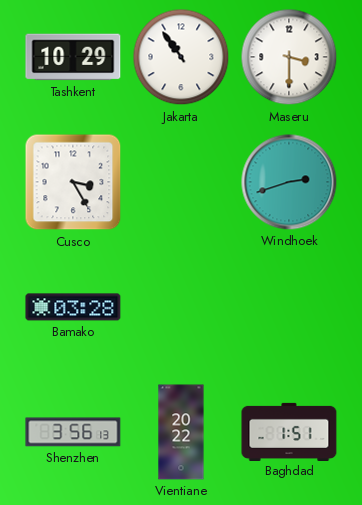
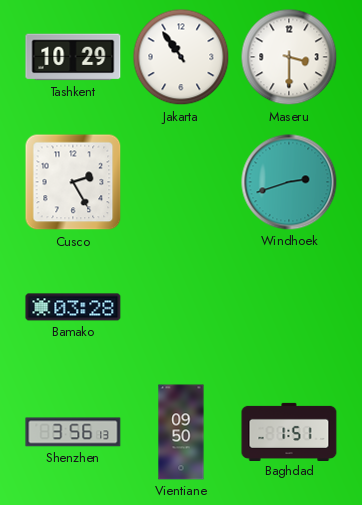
Cusco: 3:25 -> 2:25 (73, 182)
Vientiane: 20:22 -> 09:50 (181, 432)
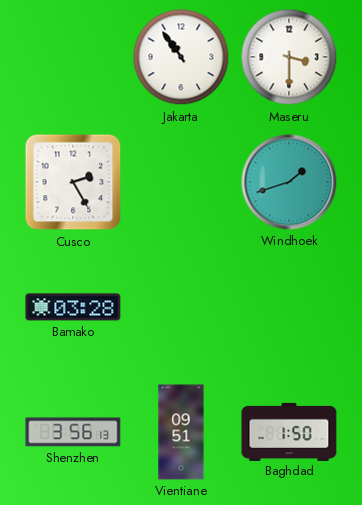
Tashkent: 10:29 -> none (73, 57)
Windhoek: 2:42 -> 1:42 (289, 182)
Vientiane: 09:50 -> 09:51 (181, 432)
Baghdad: 1:51 -> 1:50 (289, 431)
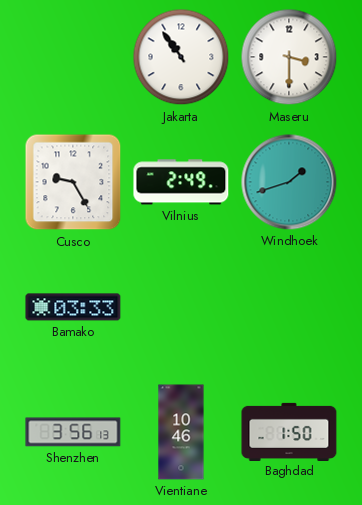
Cusco: 2:25 -> 9:25 (73, 182)
Vilnius: none -> 2:49 (181, 182)
Bamako: 03:28 -> 03:33 (73, 307)
Vientiane: 09:51 -> 10:46 (181, 432)
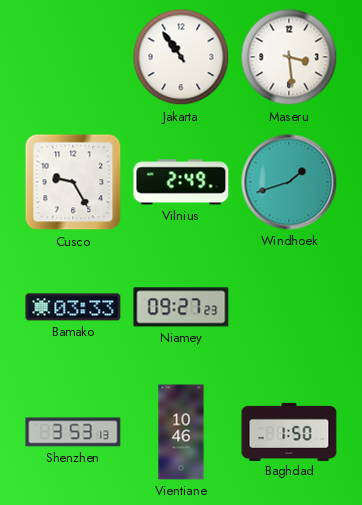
Maseru: 3:30 -> 3:29 (289, 57)
Niamey: none -> 09:27 (181, 307)
Shenzhen: 3:56 -> 3:53 (73, 432)
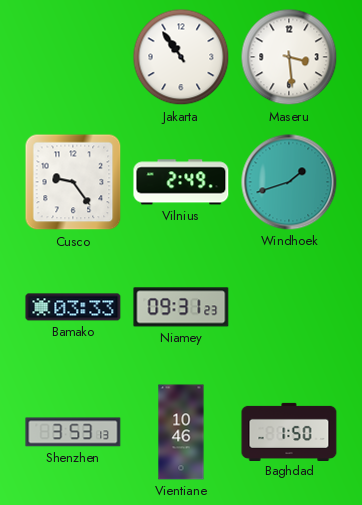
Cusco: 9:25 -> 9:24 (73, 182)
Niamey: 09:27 -> 09:31 (181, 307)
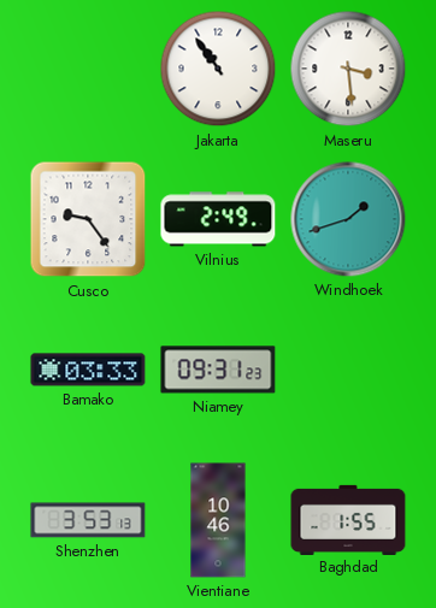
Baghdad: 1:50 -> 1:55 (348, 519)
